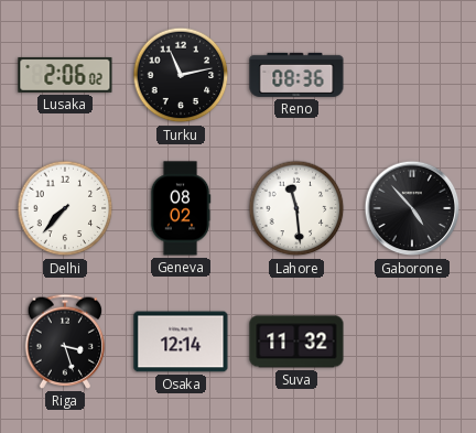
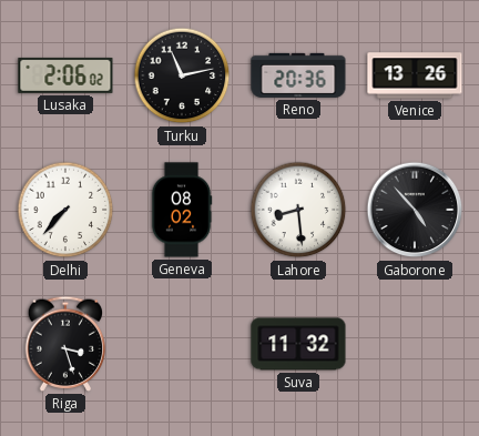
Reno: 08:36 -> 20:36 (298, 75)
Venice: none -> 13:26 (415, 75)
Lahore: 11:29 -> 8:29 (298, 210)
Osaka: 12:14 -> none (181, 342)
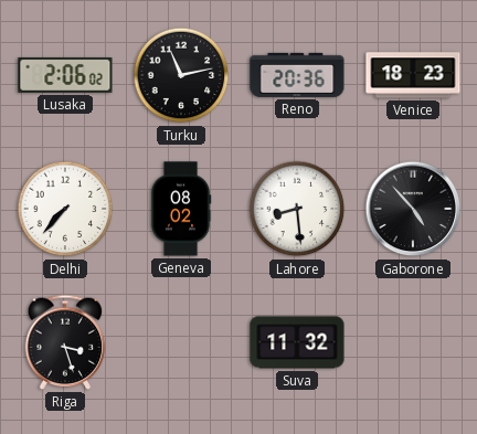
Venice: 13:26 -> 18:23 (413, 75)
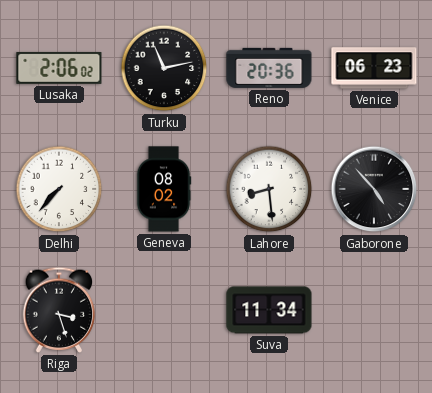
Venice: 18:23 -> 06:23 (374, 68)
Suva: 11:32 -> 11:34 (269, 310)
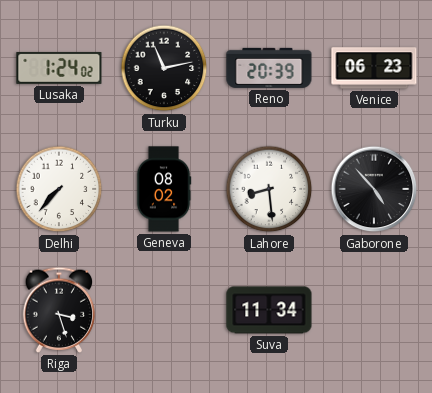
Lusaka: 2:06 -> 1:24 (59, 68)
Reno: 20:36 -> 20:39 (269, 68)
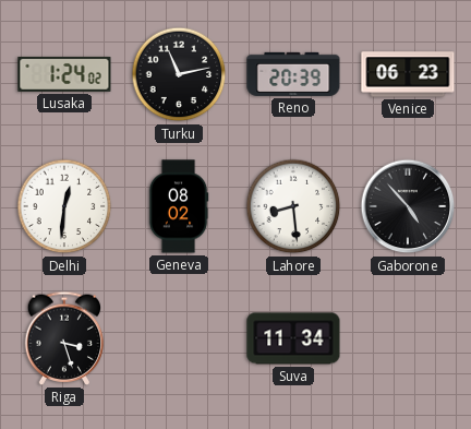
Delhi: 7:37 -> 12:31 (64, 206)
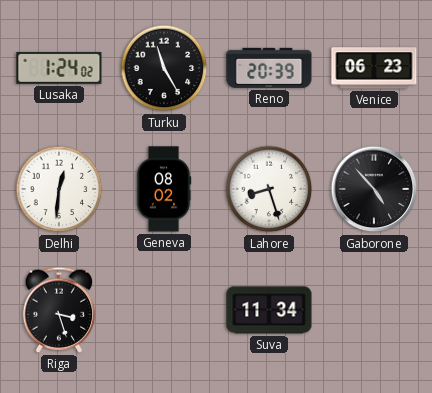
Turku: 11:13 -> 11:25 (164, 68)
Lahore: 8:29 -> 8:27 (269, 189)
